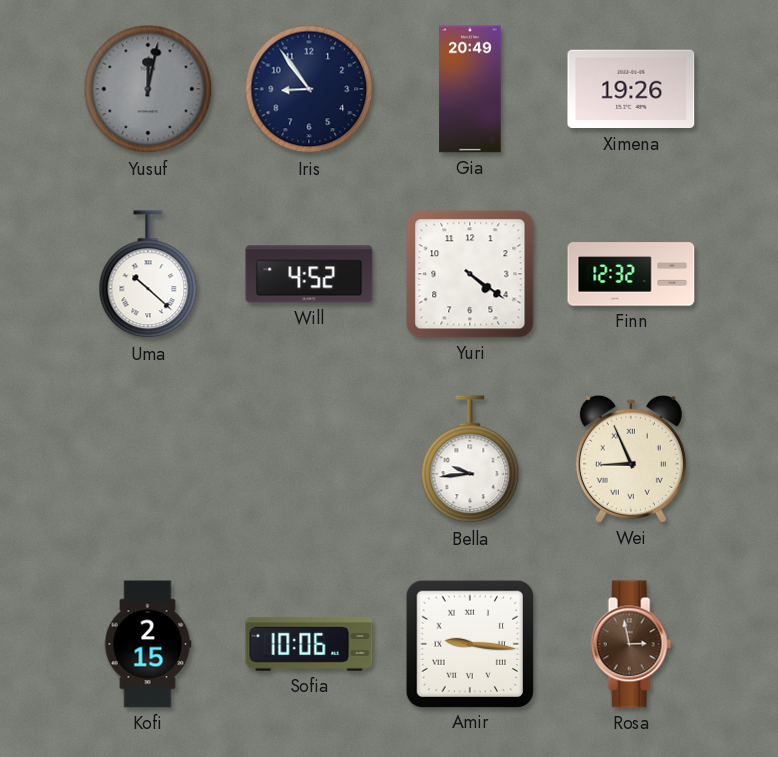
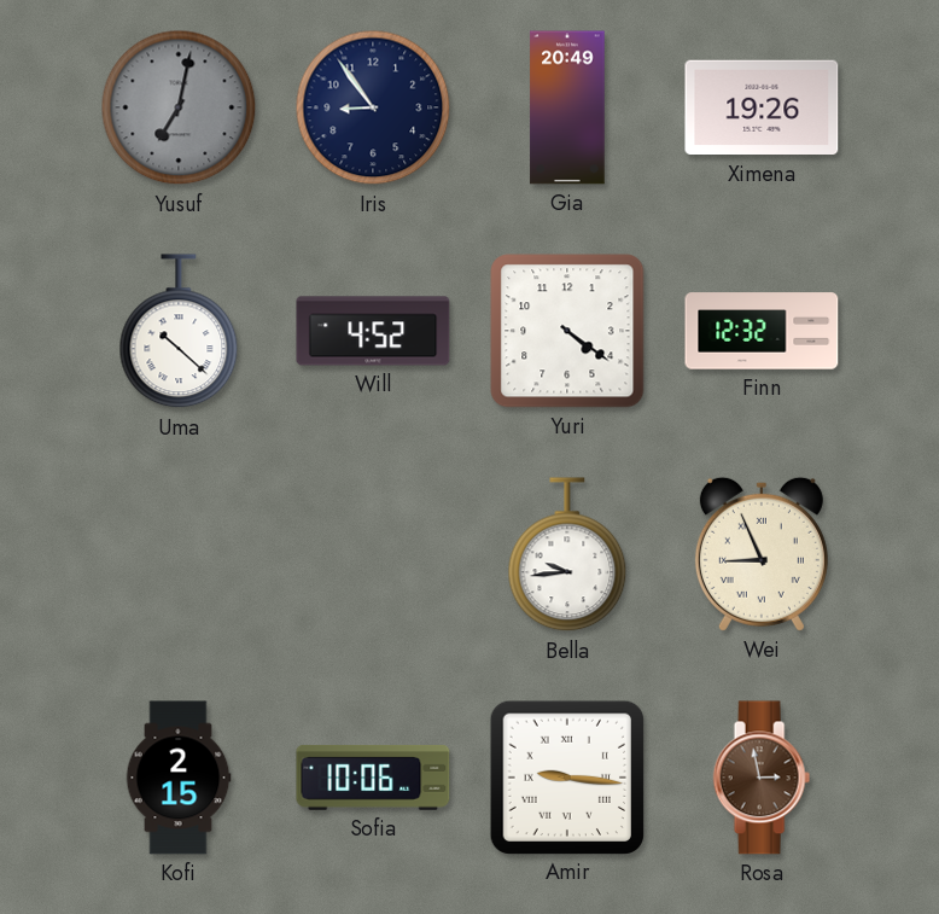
Yusuf: 12:02 -> 7:02 (179, 107)
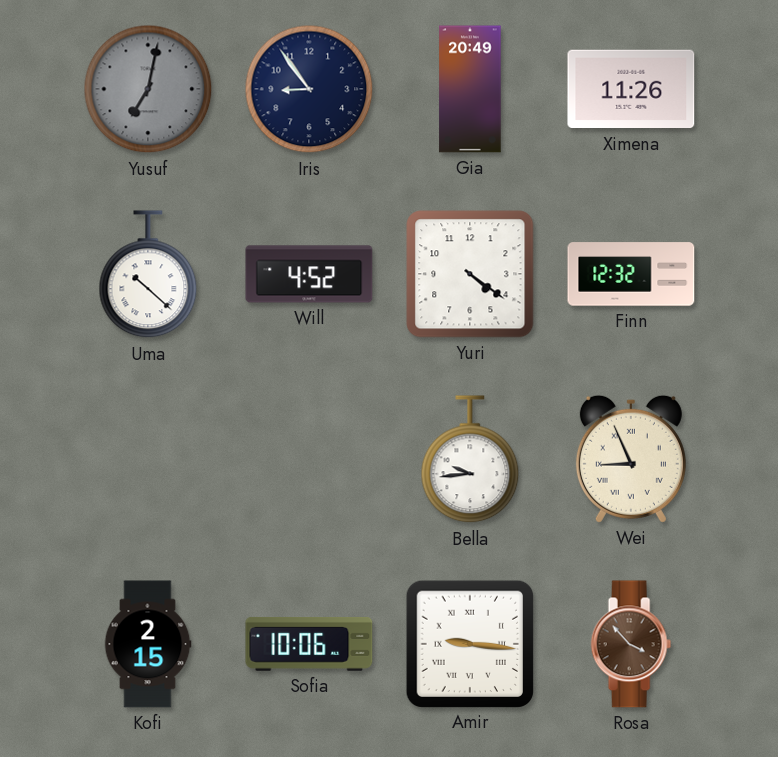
Ximena: 19:26 -> 11:26 (631, 89)
Rosa: 2:58 -> 3:53 (631, 644)
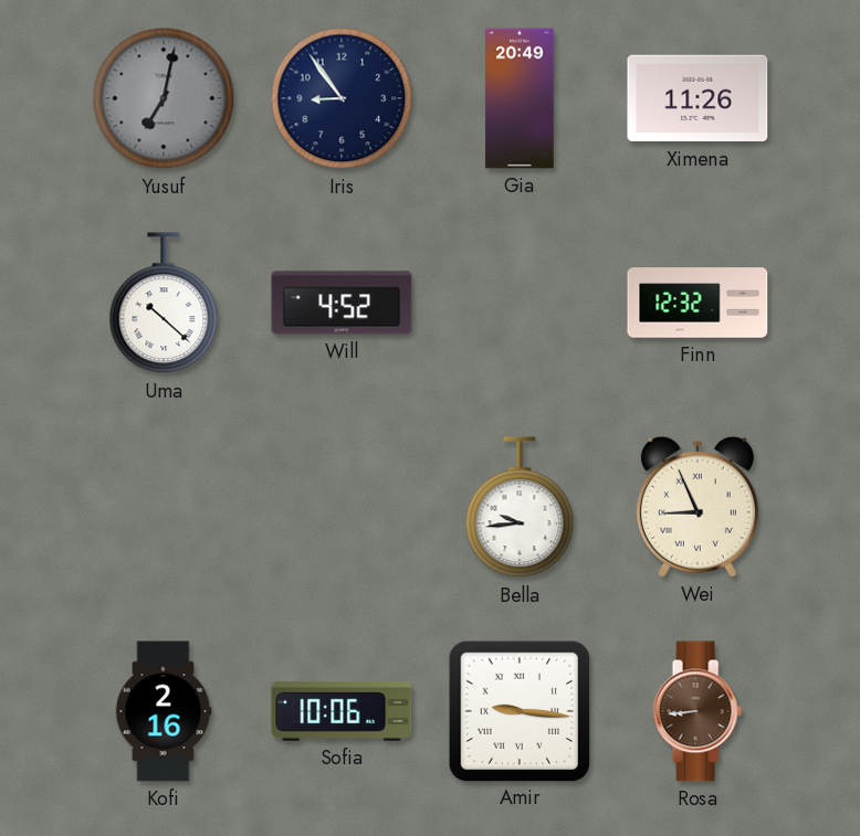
Yuri: 4:21 -> none (470, 274)
Kofi: 2:15 -> 2:16 (164, 711)
Rosa: 3:53 -> 8:44 (698, 711)
